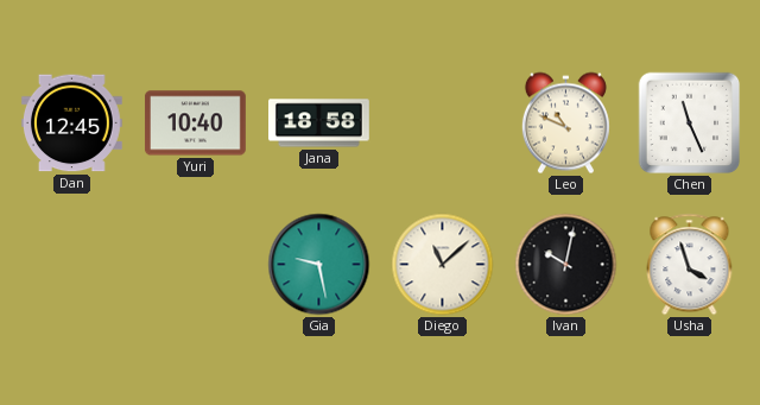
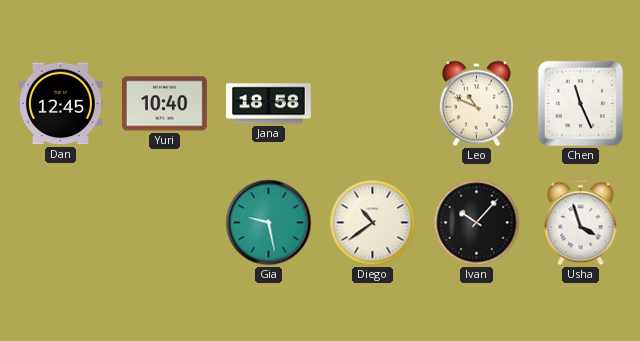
Diego: 11:08 -> 10:39 (373, 223)
Ivan: 10:02 -> 10:07 (477, 223)
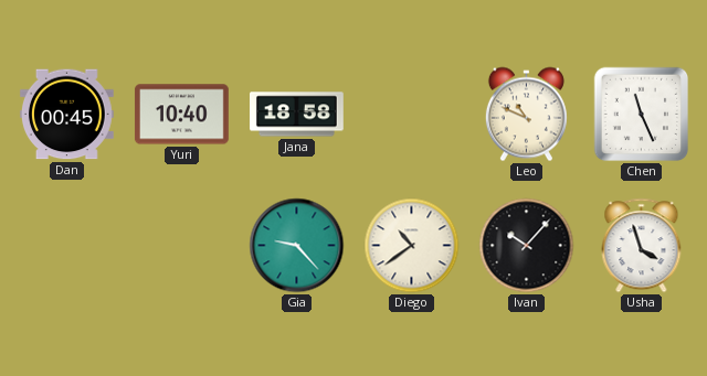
Dan: 12:45 -> 00:45 (66, 115)
Gia: 9:28 -> 9:23 (297, 246)
